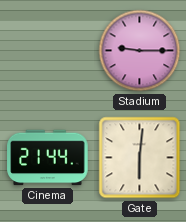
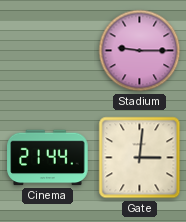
Gate: 6:01 -> 3:01 (140, 158)
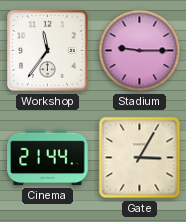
Workshop: none -> 11:36 (48, 51)
Gate: 3:01 -> 3:05 (140, 158)
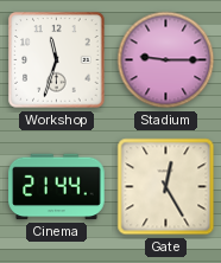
Workshop: 11:36 -> 11:33 (57, 60)
Gate: 3:05 -> 12:25 (166, 187)
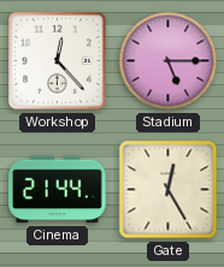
Workshop: 11:33 -> 12:23 (58, 61)
Stadium: 9:15 -> 5:15 (169, 61)
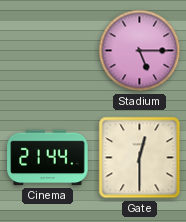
Workshop: 12:23 -> none (58, 61)
Gate: 12:25 -> 12:30 (140, 158)
